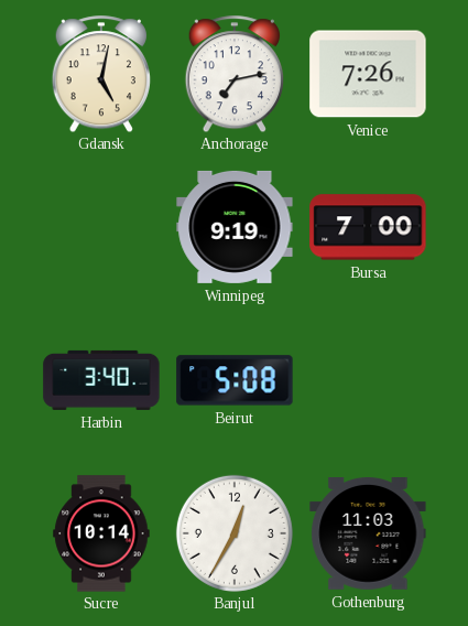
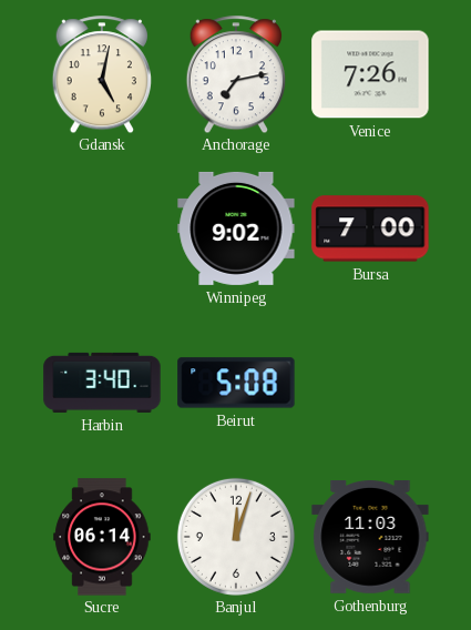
Winnipeg: 9:19 -> 9:02 (236, 228)
Sucre: 10:14 -> 06:14 (102, 537)
Banjul: 12:35 -> 12:03 (236, 537)
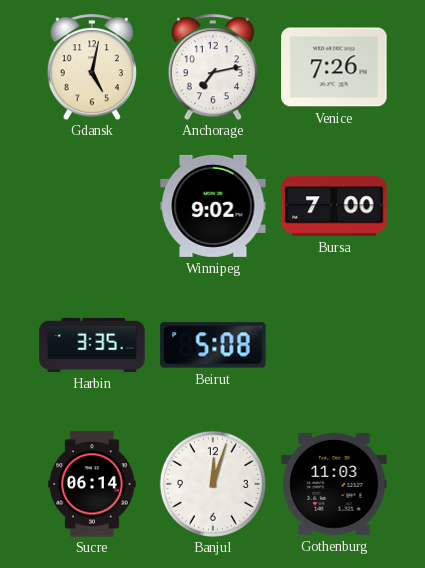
Harbin: 3:40 -> 3:35 (92, 345)
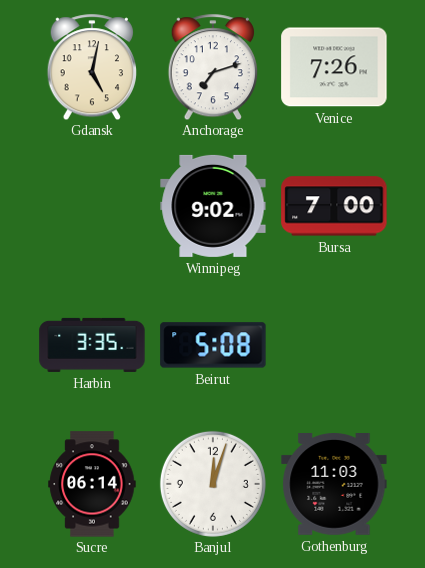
Anchorage: 7:13 -> 7:12 (212, 67)
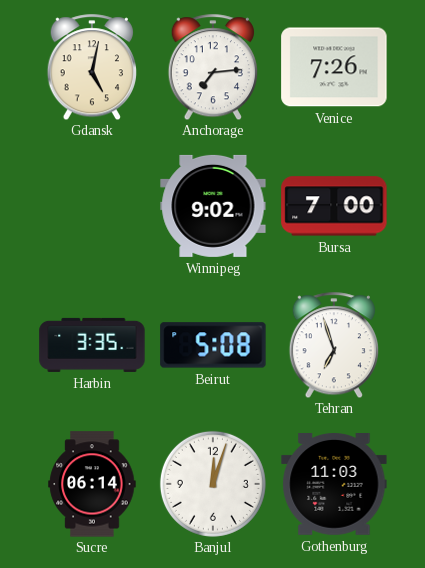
Anchorage: 7:12 -> 7:14 (212, 67)
Tehran: none -> 6:57 (333, 345)
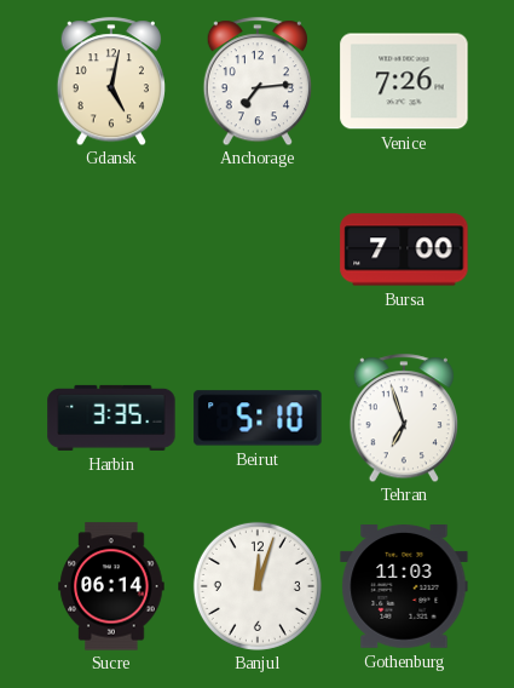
Winnipeg: 9:02 -> none (213, 206)
Beirut: 5:08 -> 5:10 (258, 418)
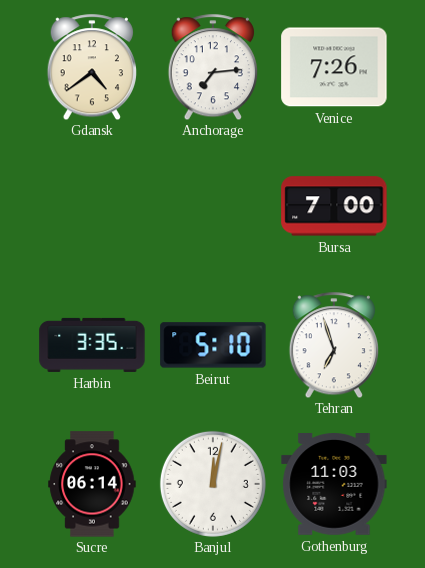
Gdansk: 5:02 -> 4:39 (91, 67)
Banjul: 12:03 -> 12:02 (213, 484)
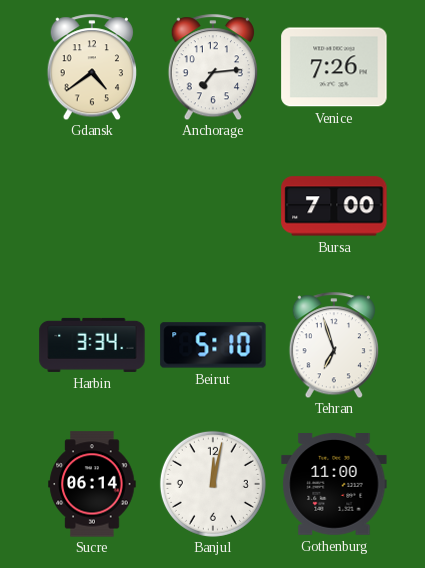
Harbin: 3:35 -> 3:34 (92, 345)
Gothenburg: 11:03 -> 11:00 (334, 485)
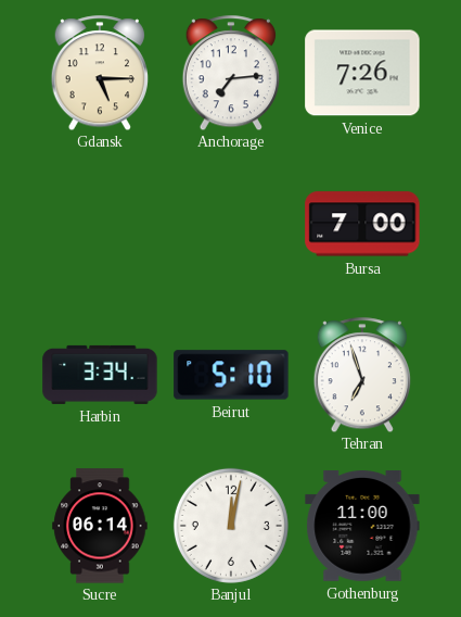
Gdansk: 4:39 -> 5:15 (99, 73)
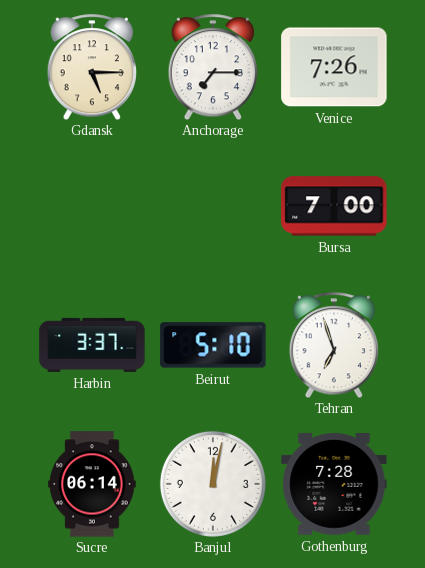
Anchorage: 7:14 -> 7:15 (212, 67)
Harbin: 3:34 -> 3:37 (92, 345)
Gothenburg: 11:00 -> 7:28 (334, 485)
